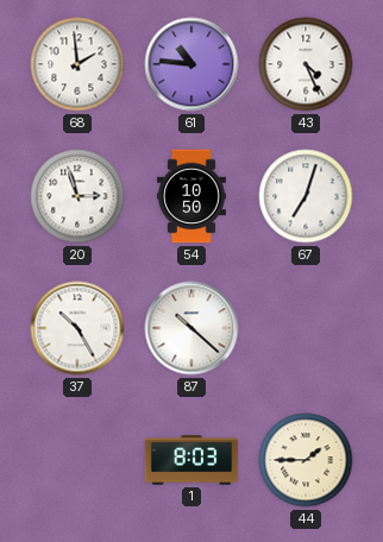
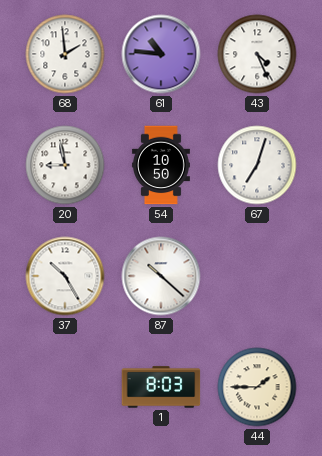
20: 2:57 -> 8:58 (65, 165)
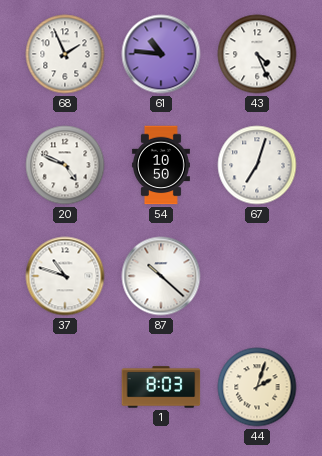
68: 1:59 -> 1:56 (65, 54)
20: 8:58 -> 4:49 (65, 165)
37: 10:25 -> 10:48 (65, 276)
44: 1:45 -> 2:03 (257, 387)
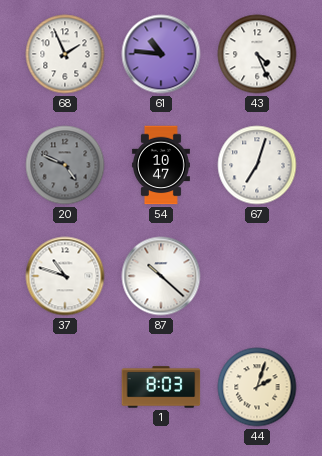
20 dial: white -> grey (65, 165)
54: 10:50 -> 10:47 (161, 165)
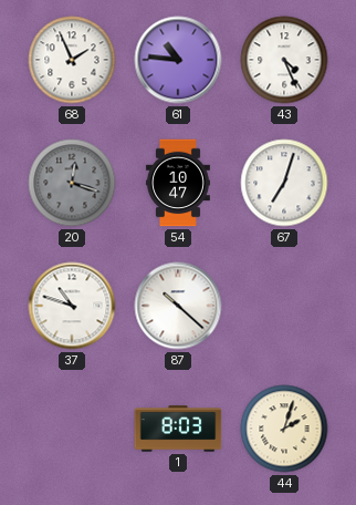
20: 4:49 -> 12:18 (72, 183)
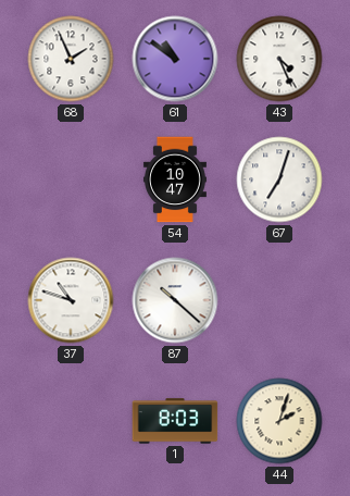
61: 10:46 -> 10:51 (175, 59)
20: 12:18 -> none (72, 183)
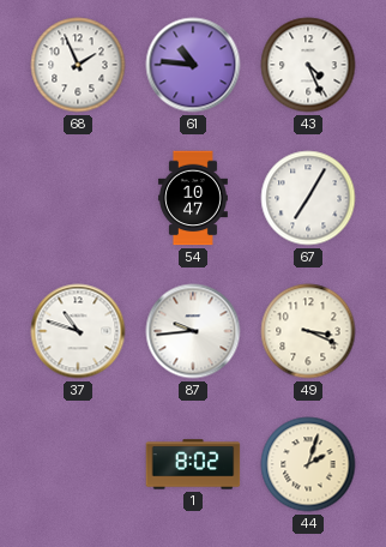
61: 10:51 -> 10:46 (193, 65)
67: 7:03 -> 7:05 (308, 198)
87: 10:22 -> 9:44 (193, 331)
49: none -> 3:19 (308, 331)
1: 8:03 -> 8:02 (193, 464)
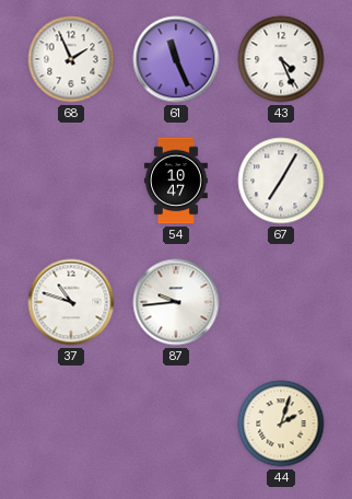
61: 10:46 -> 11:26 (176, 59)
49: 3:19 -> none (308, 331)
1: 8:02 -> none (193, 464)
